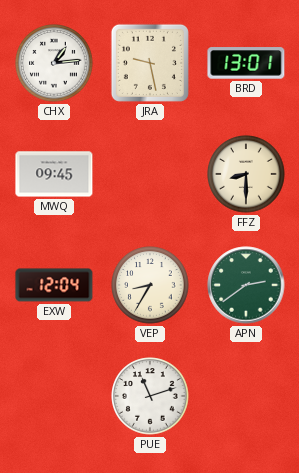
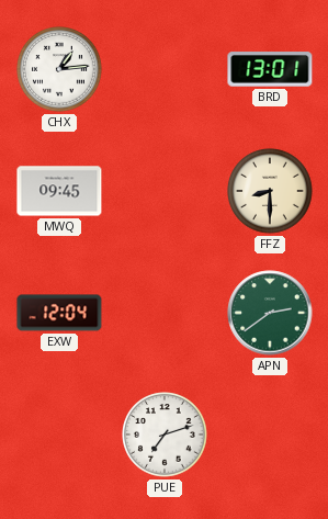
JRA: 9:28 -> none (150, 63)
VEP: 8:35 -> none (150, 285)
PUE: 11:12 -> 7:12 (165, 435)
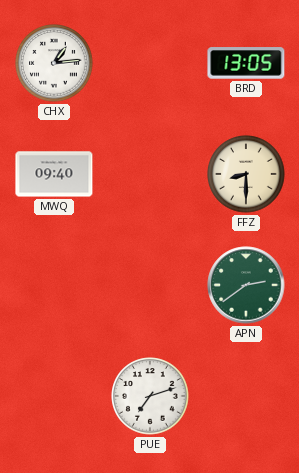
BRD: 13:01 -> 13:05 (246, 63)
MWQ: 09:45 -> 09:40 (54, 174)
EXW: 12:04 -> none (59, 313)
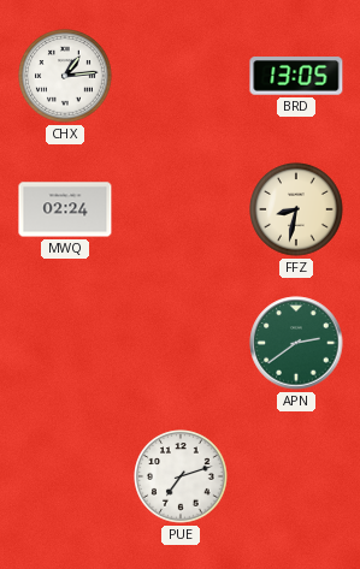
MWQ: 09:40 -> 02:24 (65, 209)
FFZ: 8:30 -> 8:32 (296, 209)
